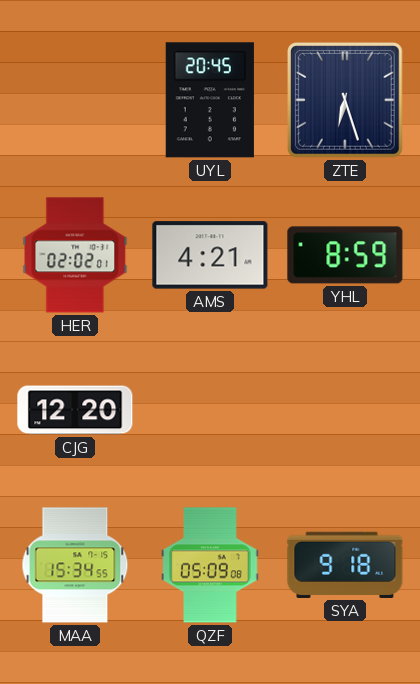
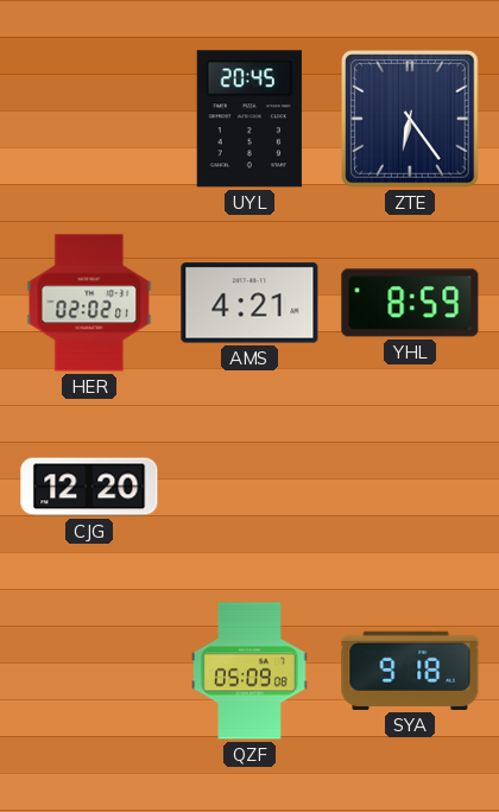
ZTE: 6:27 -> 6:24 (410, 119)
MAA: 15:34 -> none (75, 565)
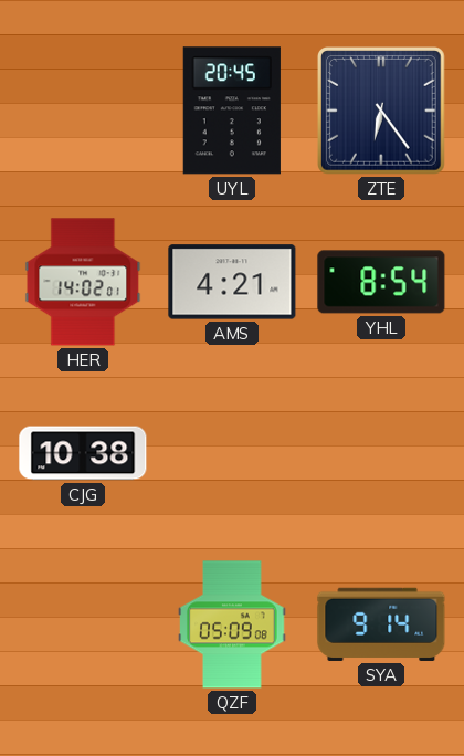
HER: 02:02 -> 14:02 (83, 282)
YHL: 8:59 -> 8:54 (381, 282)
CJG: 12:20 -> 10:38 (83, 453)
SYA: 9:18 -> 9:14 (381, 624)
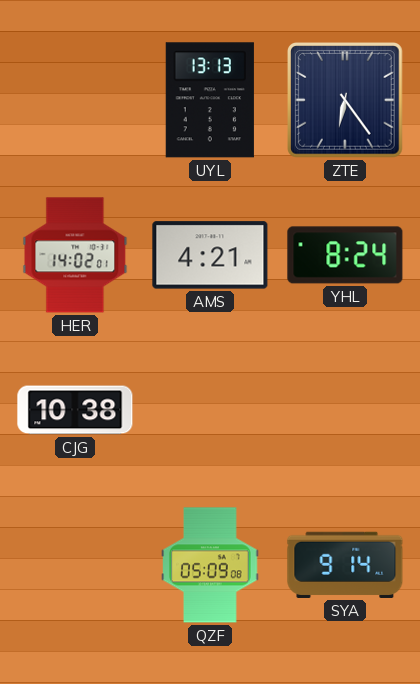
UYL: 20:45 -> 13:13 (210, 100)
YHL: 8:54 -> 8:24 (345, 255)
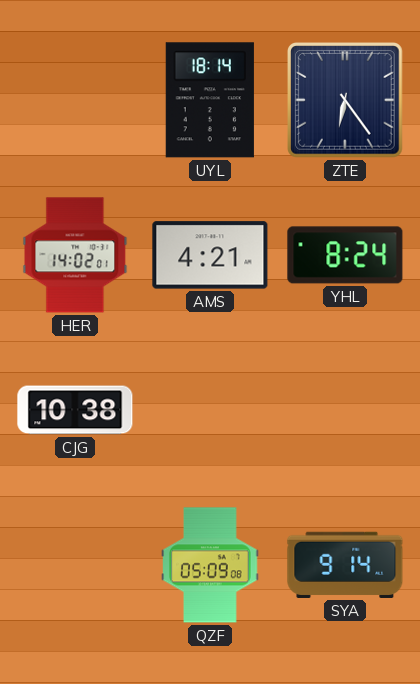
UYL: 13:13 -> 18:14 (210, 100)
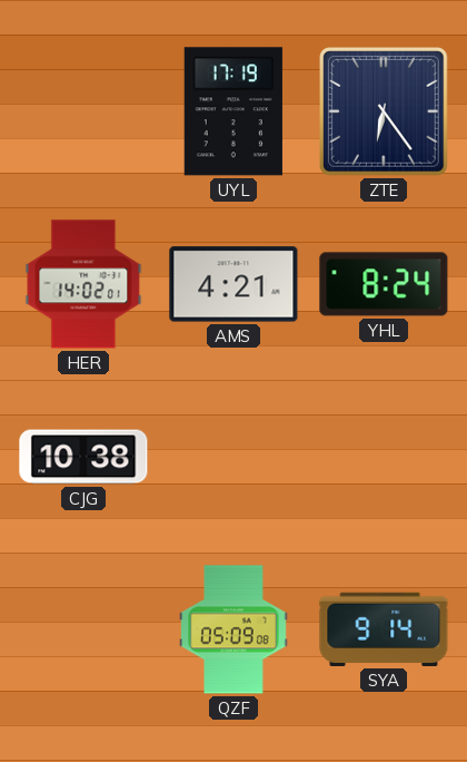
UYL: 18:14 -> 17:19 (233, 111)
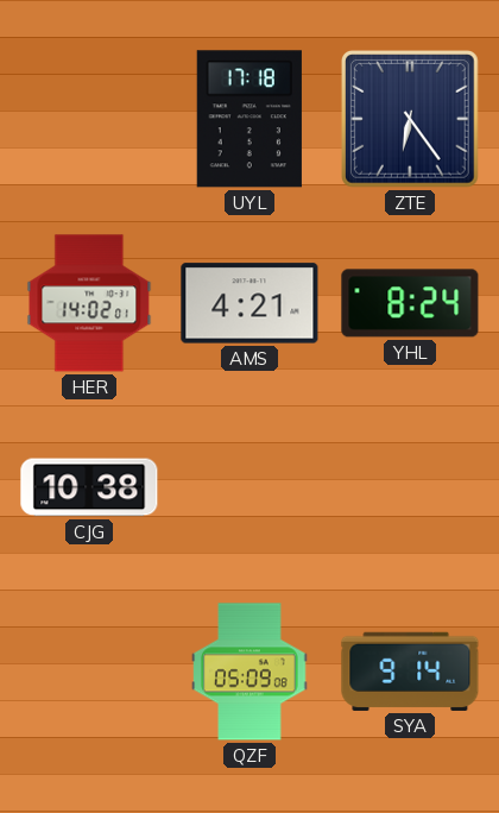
UYL: 17:19 -> 17:18 (249, 119)
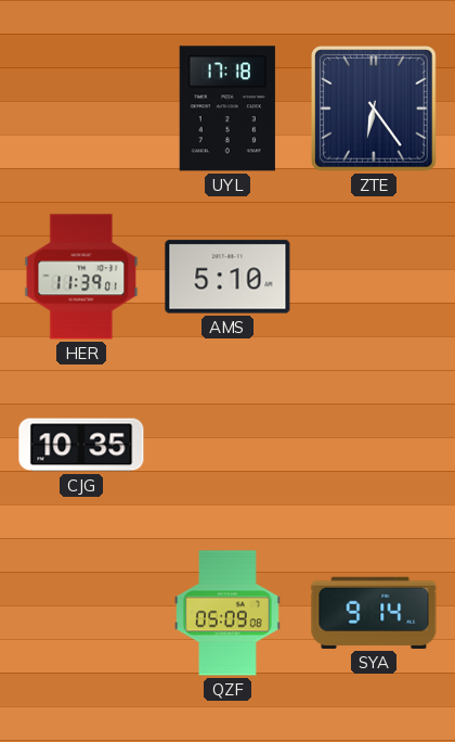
HER: 14:02 -> 11:39 (81, 277)
AMS: 4:21 -> 5:10 (227, 277)
YHL: 8:24 -> none (410, 303)
CJG: 10:38 -> 10:35 (81, 445)
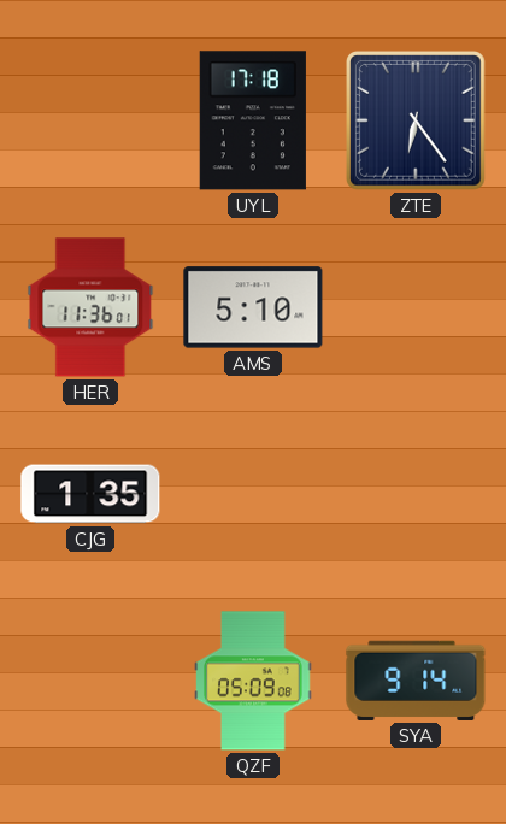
HER: 11:39 -> 11:36 (90, 307)
CJG: 10:35 -> 1:35 (90, 494)
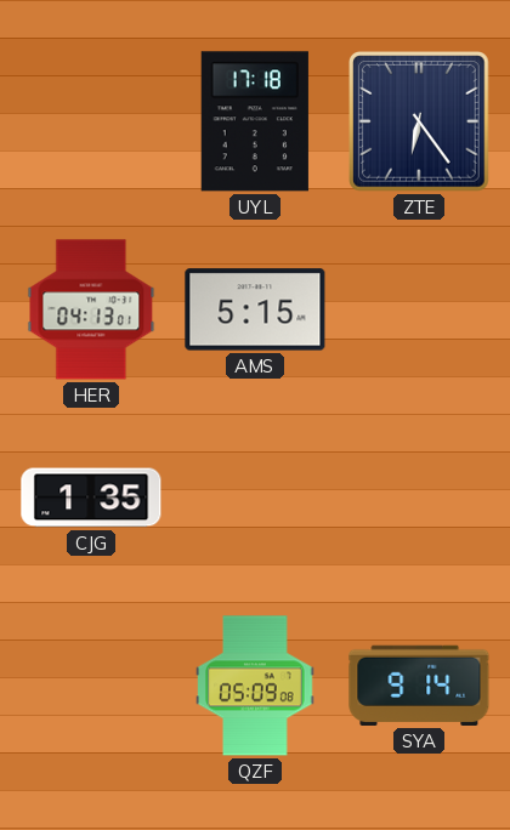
HER: 11:36 -> 04:13 (91, 309)
AMS: 5:10 -> 5:15 (255, 309)
